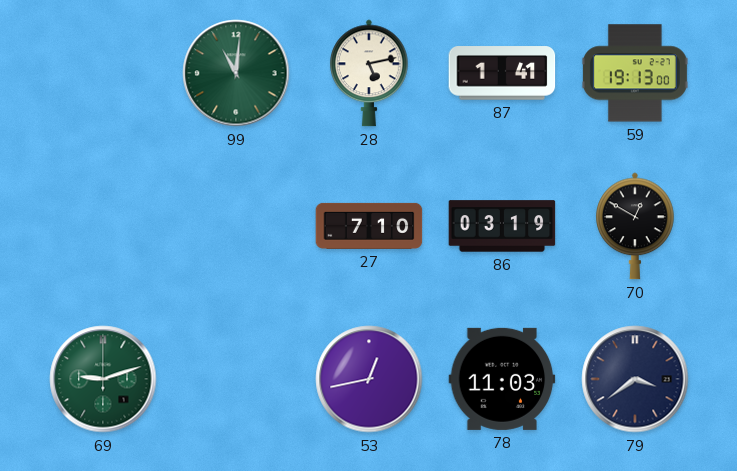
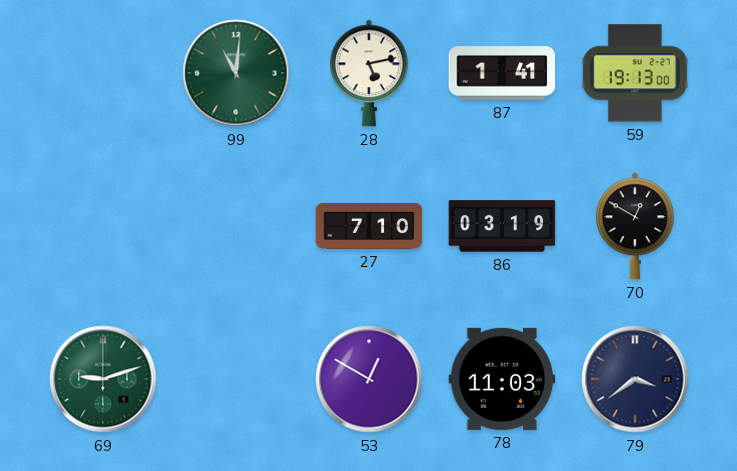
53: 12:43 -> 12:50 (369, 379)
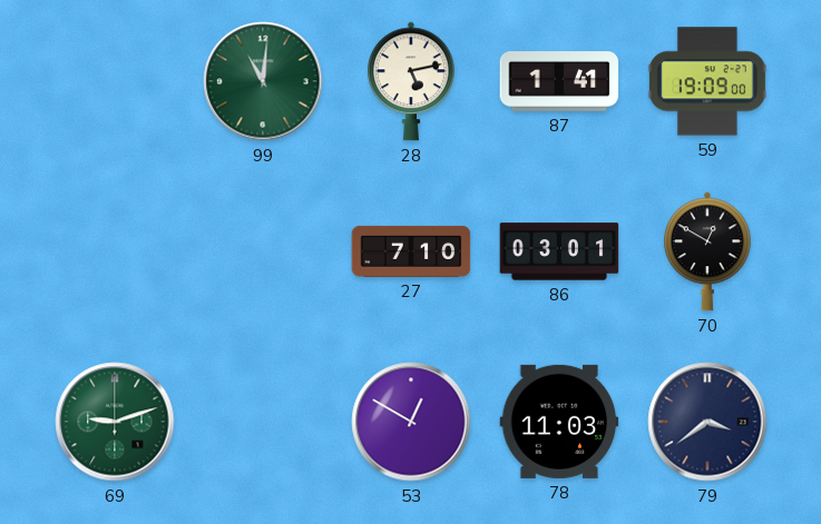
59: 19:13 -> 19:09 (707, 81)
86: 03:19 -> 03:01 (559, 251)
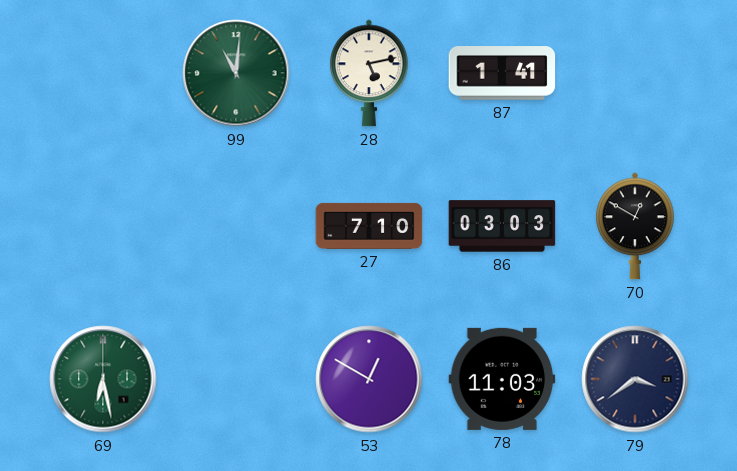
59: 19:09 -> none (707, 81)
86: 03:01 -> 03:03 (502, 226)
69: 9:12 -> 6:28 (103, 379)
